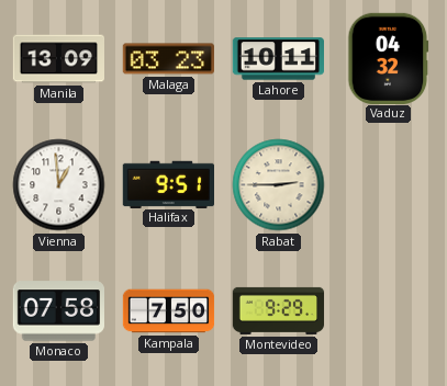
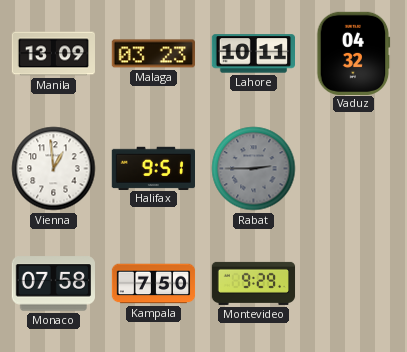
Rabat dial: cream -> grey (254, 169)
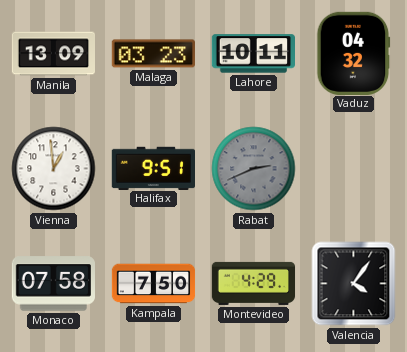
Rabat: 2:45 -> 2:41 (254, 169)
Montevideo: 9:29 -> 4:29 (254, 283)
Valencia: none -> 4:06 (354, 284)
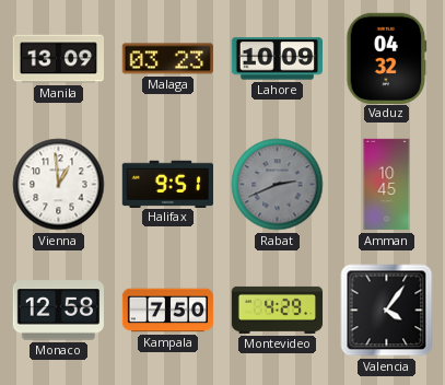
Lahore: 10:11 -> 10:09 (278, 59)
Amman: none -> 10:45 (387, 185)
Monaco: 07:58 -> 12:58 (58, 311)
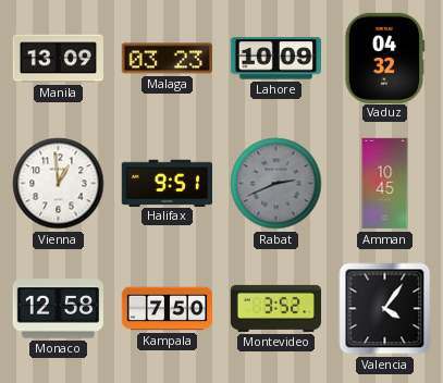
Montevideo: 4:29 -> 3:52 (276, 308)
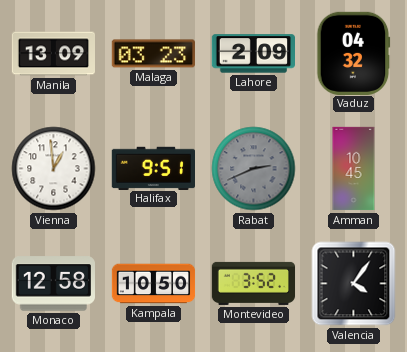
Lahore: 10:09 -> 2:09 (254, 54)
Kampala: 7:50 -> 10:50 (154, 284)
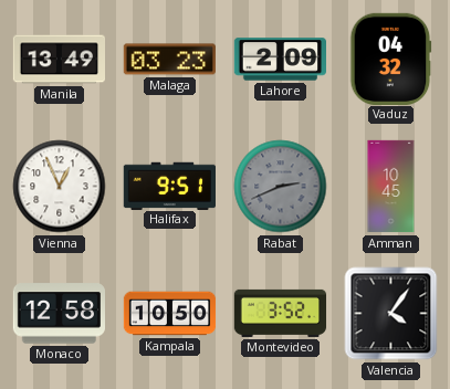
Manila: 13:09 -> 13:49 (60, 60)
Vienna: 12:59 -> 12:56 (60, 187)
